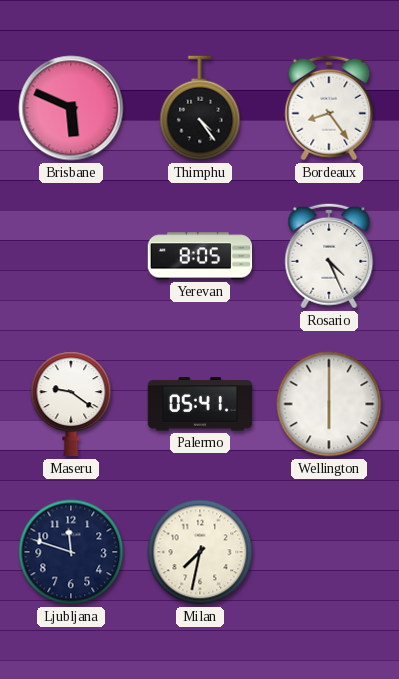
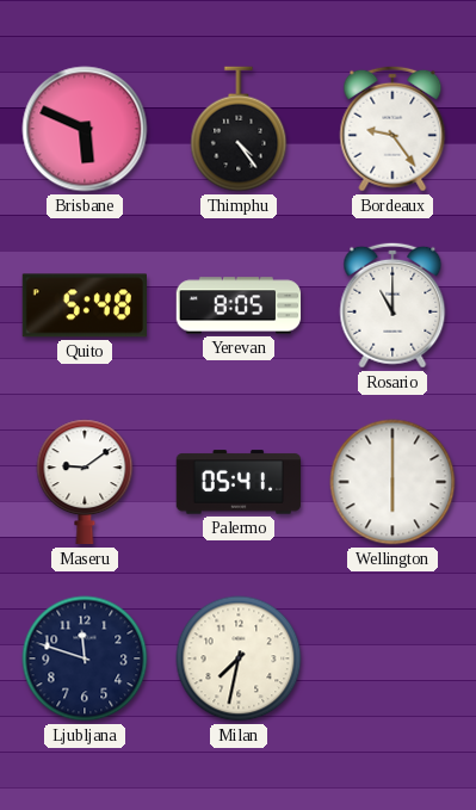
Bordeaux: 8:24 -> 9:24 (392, 129)
Quito: none -> 5:48 (84, 305)
Rosario: 4:26 -> 11:00 (392, 305)
Maseru: 9:21 -> 9:09 (85, 482)
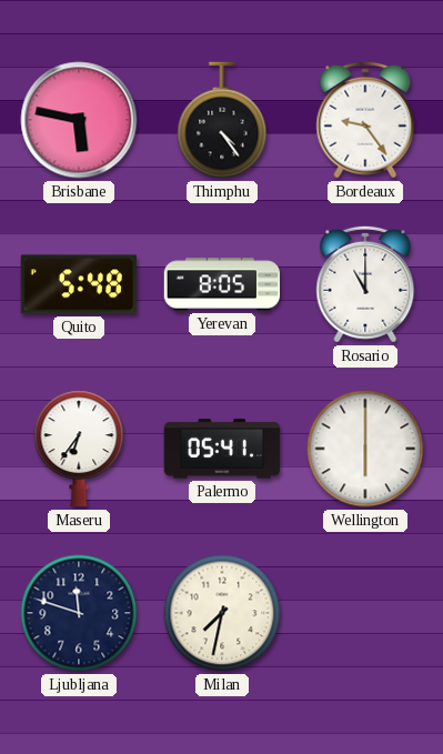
Brisbane: 5:49 -> 5:47 (79, 120)
Maseru: 9:09 -> 6:36 (79, 449)
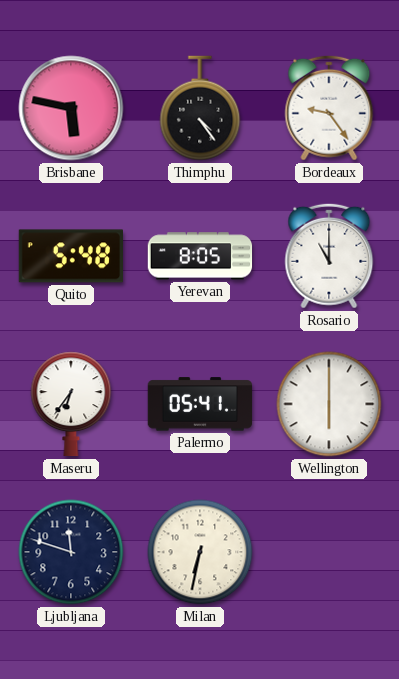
Milan: 7:32 -> 6:32 (200, 552)
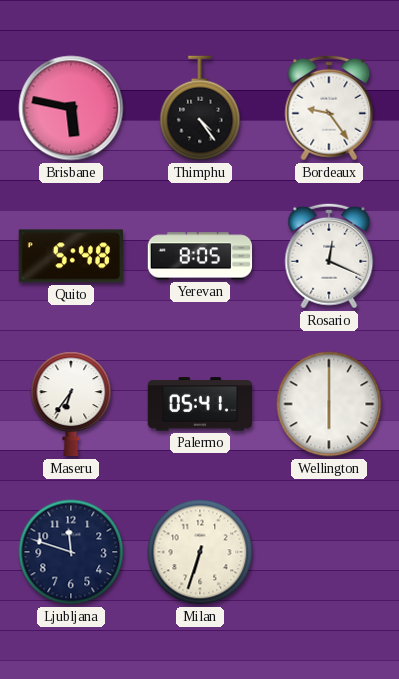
Rosario: 11:00 -> 12:19 (329, 256)
Milan: 6:32 -> 6:33 (200, 552)
